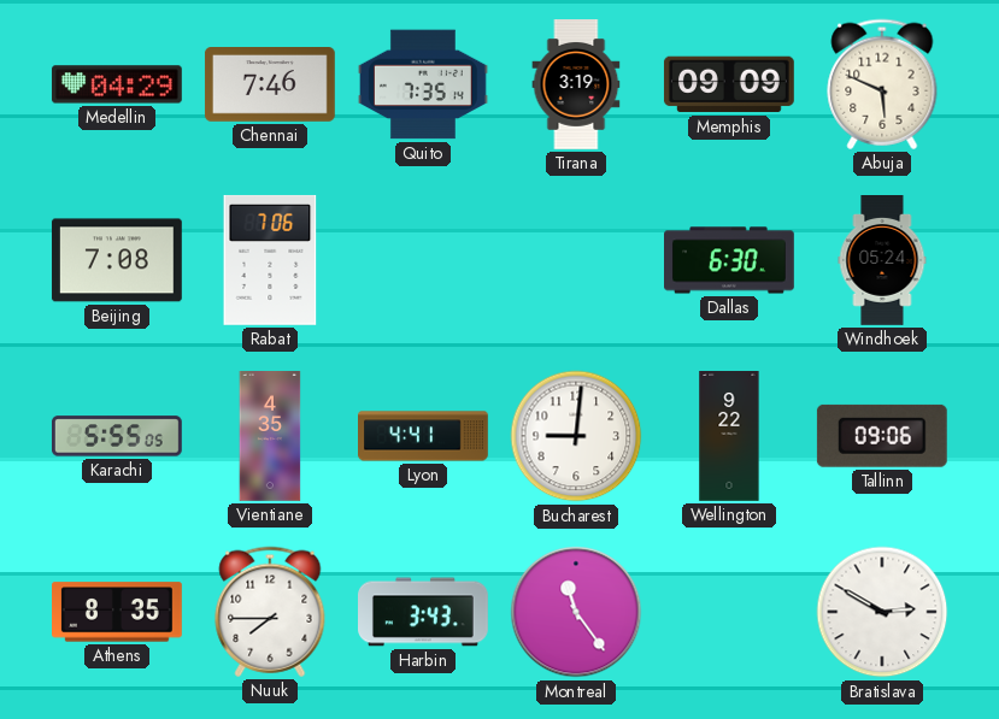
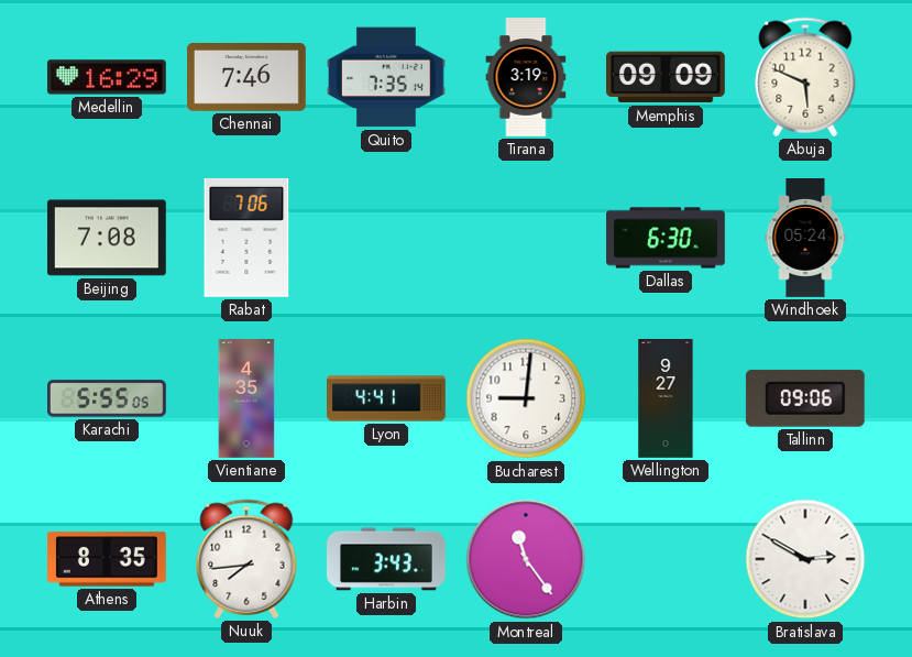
Medellin: 04:29 -> 16:29 (107, 77)
Wellington: 9:22 -> 9:27 (666, 399)
Nuuk: 7:45 -> 7:44 (246, 559)
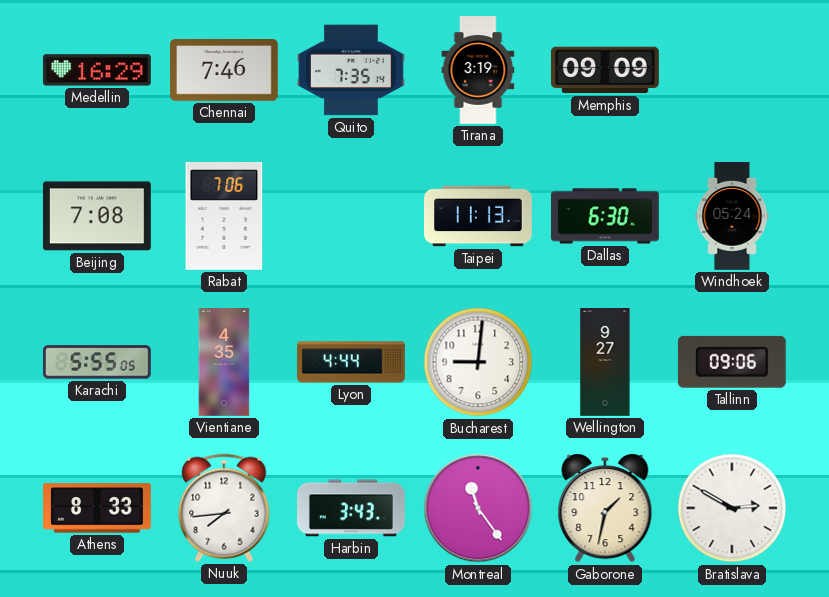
Abuja: 5:49 -> none (805, 77)
Taipei: none -> 11:13 (479, 216)
Lyon: 4:41 -> 4:44 (352, 362)
Athens: 8:35 -> 8:33 (98, 508)
Gaborone: none -> 1:32 (605, 508)
